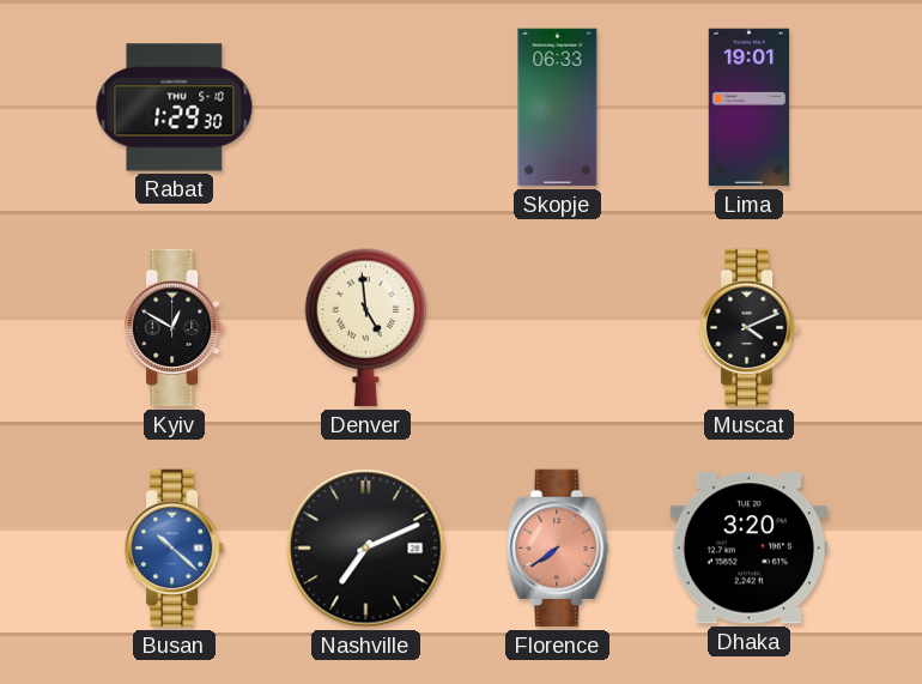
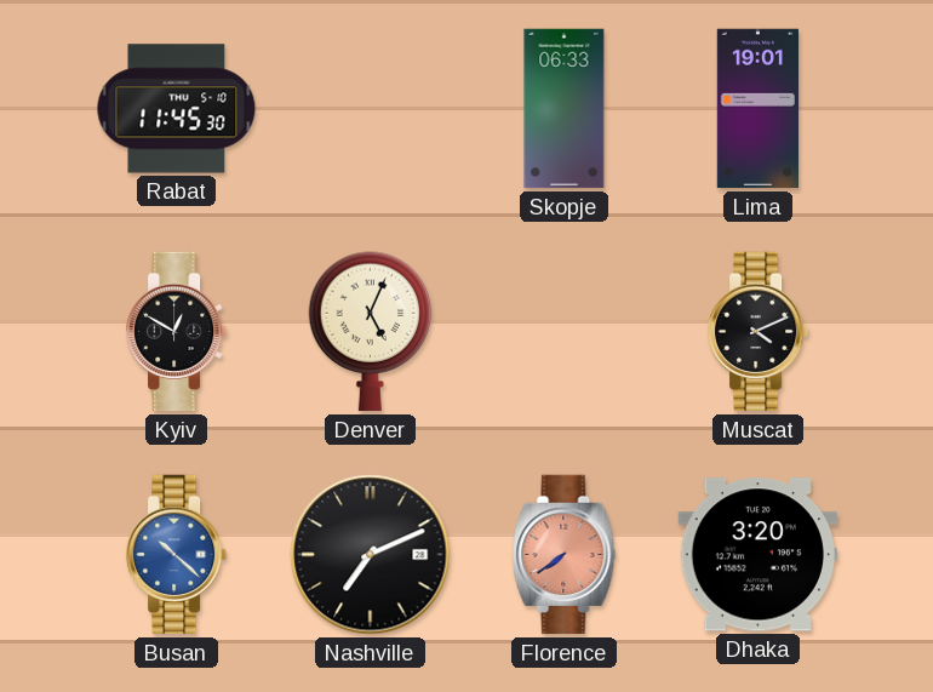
Rabat: 1:29 -> 11:45 (177, 109)
Denver: 4:59 -> 5:04 (371, 332)
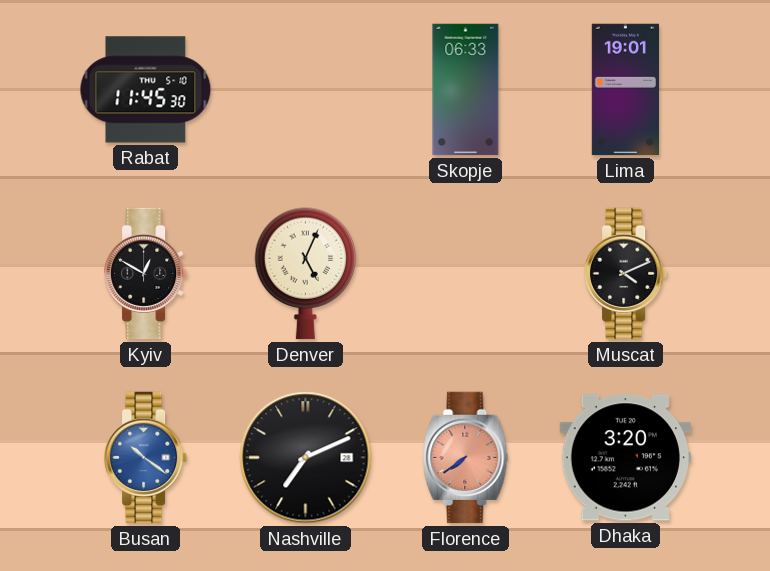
Busan: 10:22 -> 10:21 (146, 458)
